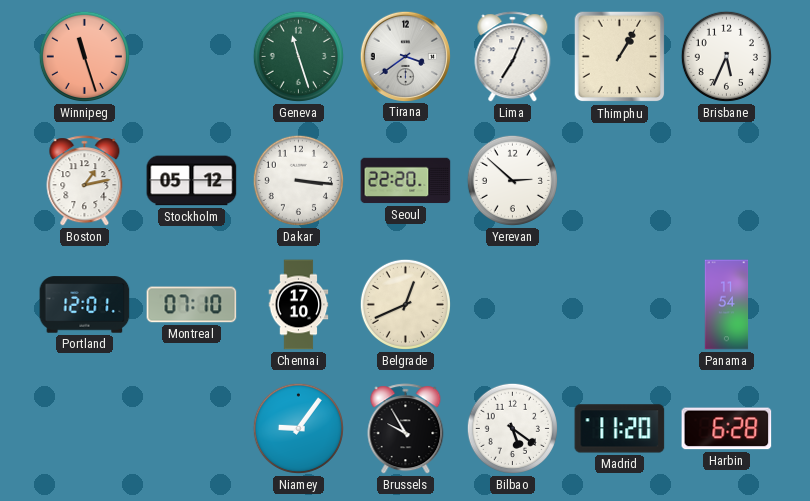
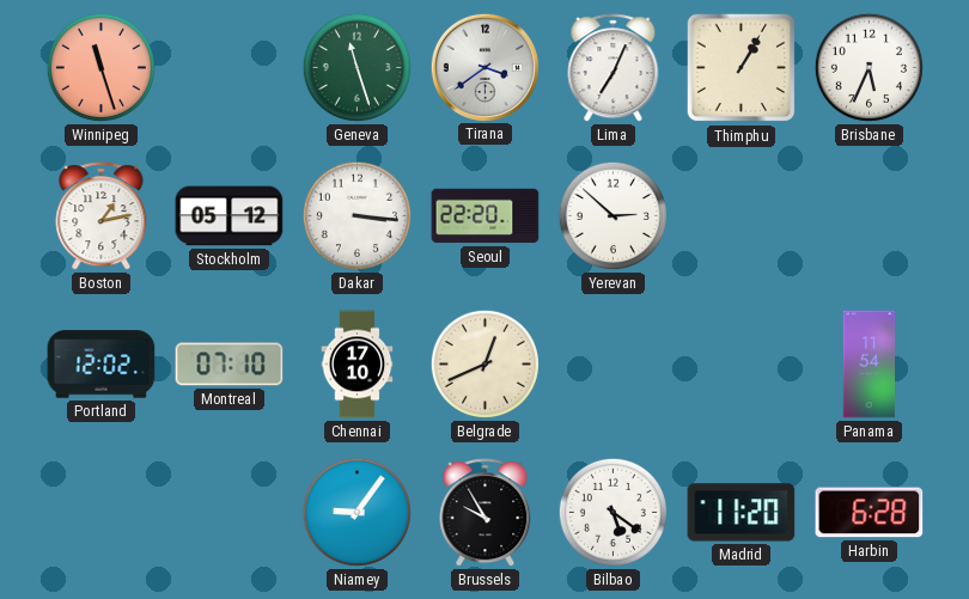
Portland: 12:01 -> 12:02 (102, 365)
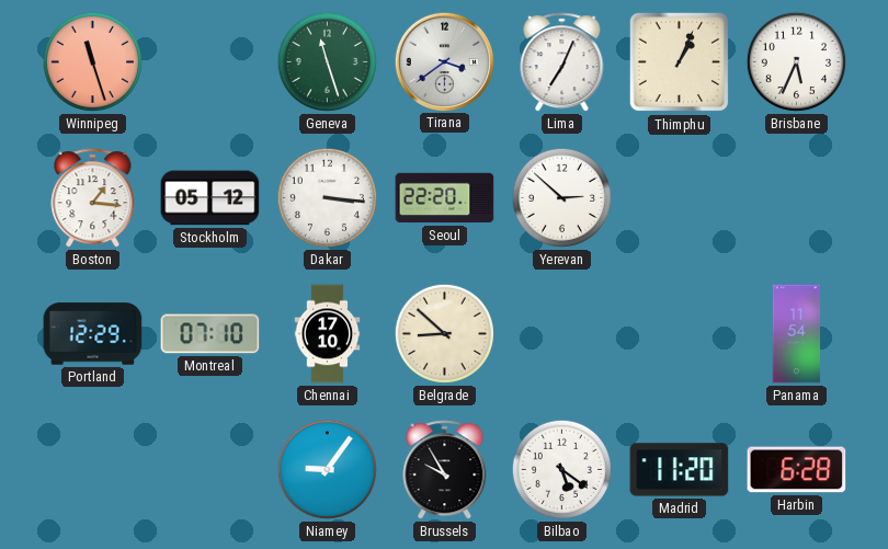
Thimphu: 1:05 -> 1:04 (680, 62)
Boston: 1:13 -> 1:16 (93, 198)
Portland: 12:02 -> 12:29 (93, 334)
Belgrade: 12:41 -> 8:52 (444, 333)
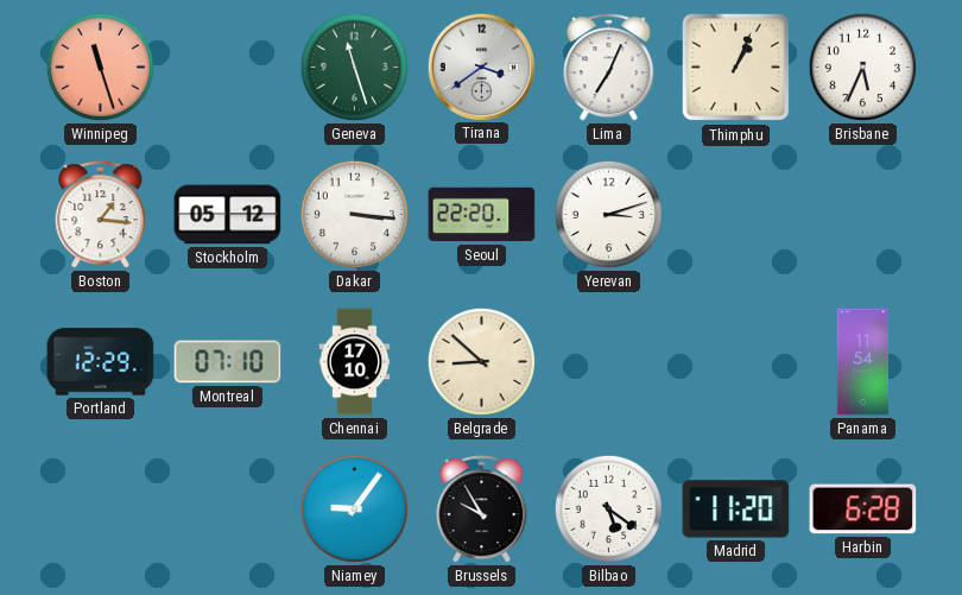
Yerevan: 2:52 -> 3:12 (608, 214)
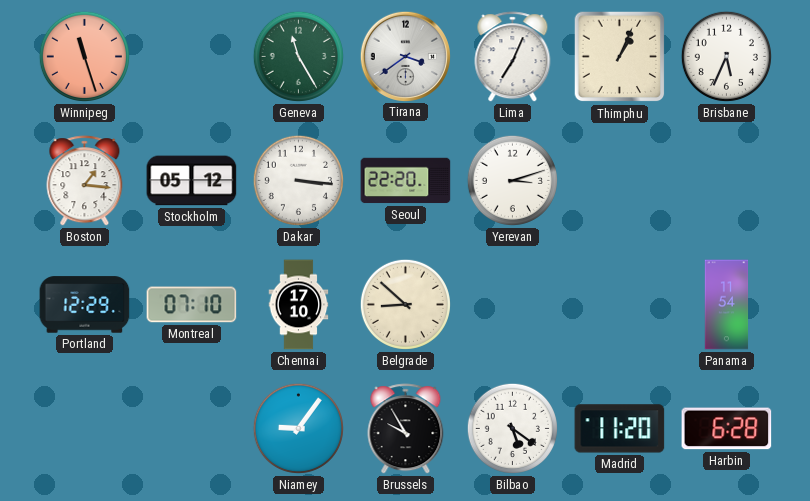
Geneva: 11:27 -> 11:25 (298, 56)
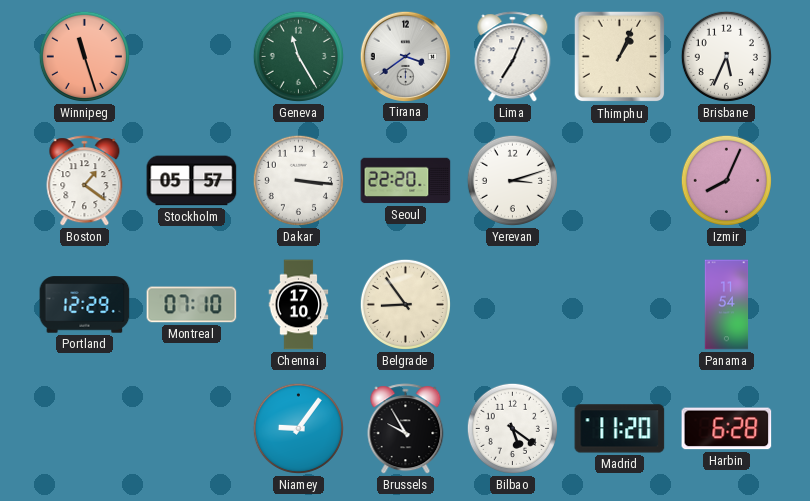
Boston: 1:16 -> 1:21 (85, 181)
Stockholm: 05:12 -> 05:57 (192, 181)
Izmir: none -> 8:04 (726, 180)
Belgrade: 8:52 -> 8:54 (405, 304)
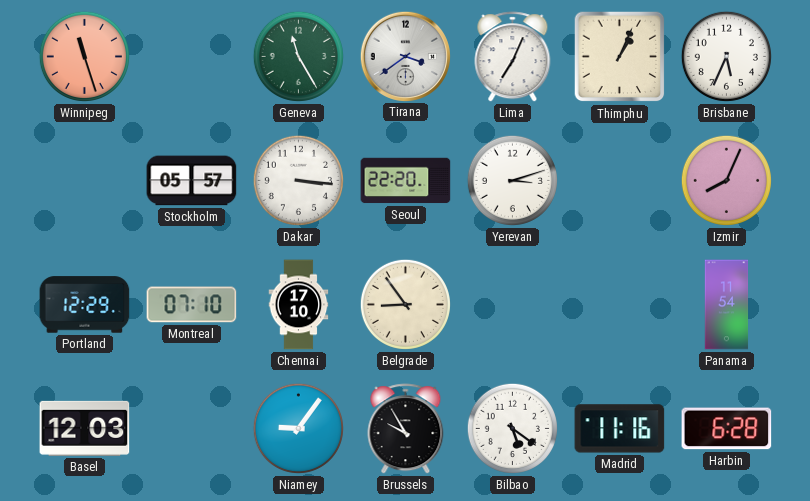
Boston: 1:21 -> none (85, 181)
Basel: none -> 12:03 (85, 428)
Madrid: 11:20 -> 11:16 (620, 429)
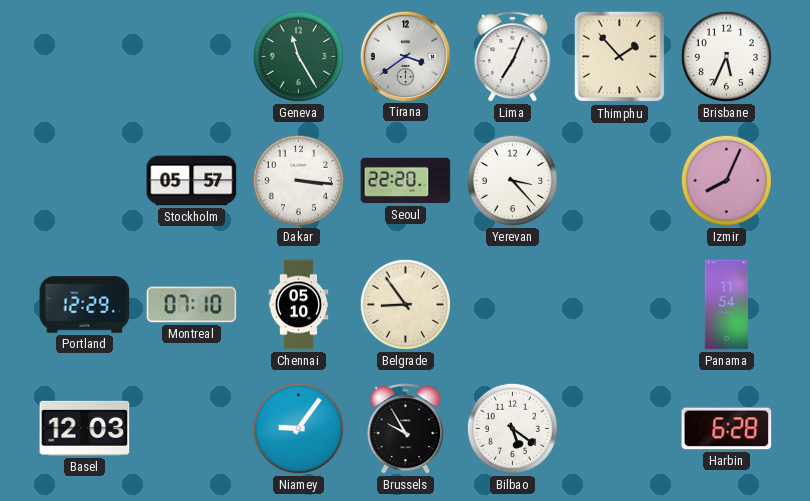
Winnipeg: 11:27 -> none (84, 56)
Thimphu: 1:04 -> 1:53 (620, 57)
Yerevan: 3:12 -> 3:23 (512, 180)
Chennai: 17:10 -> 05:10 (299, 305)
Madrid: 11:16 -> none (620, 429)
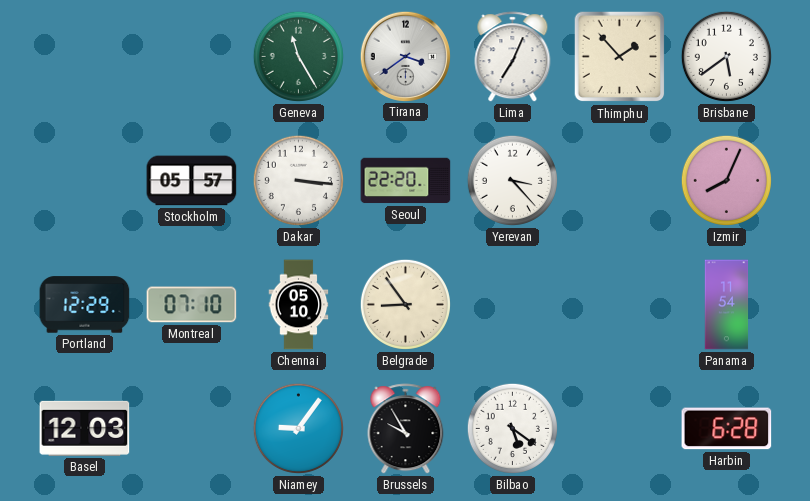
Brisbane: 5:34 -> 5:39 (726, 56)
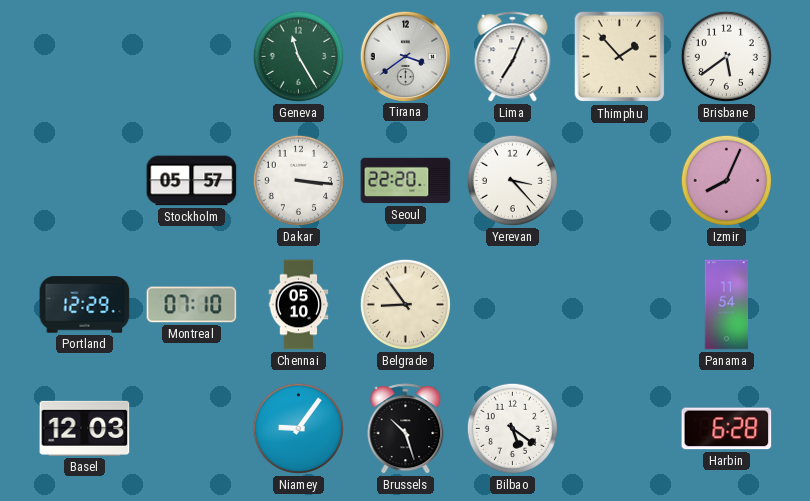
Brussels: 9:55 -> 10:27 (406, 429)
